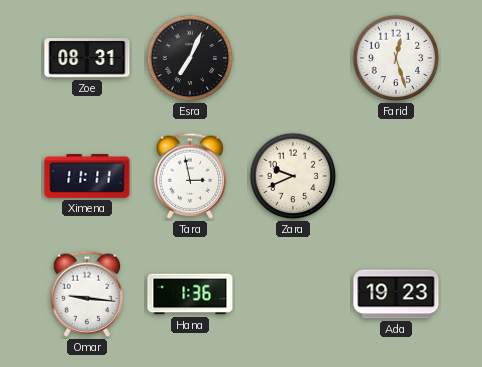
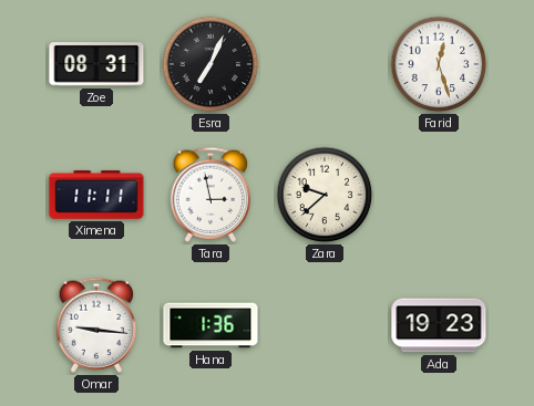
Zara: 9:41 -> 9:38 (325, 195)
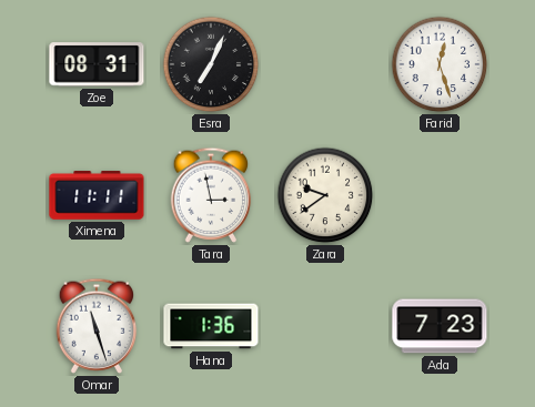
Zara: 9:38 -> 9:39 (325, 195)
Omar: 9:16 -> 11:27 (97, 326)
Ada: 19:23 -> 7:23 (440, 326)
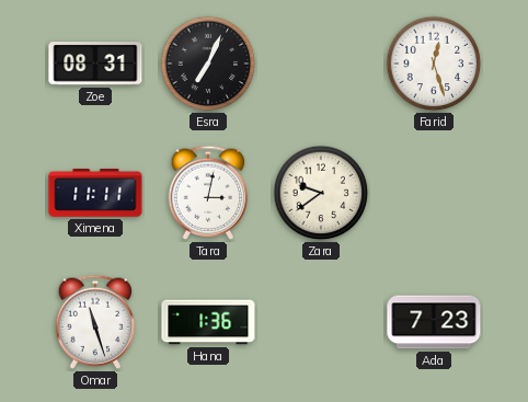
Tara: 2:58 -> 3:02 (208, 193)
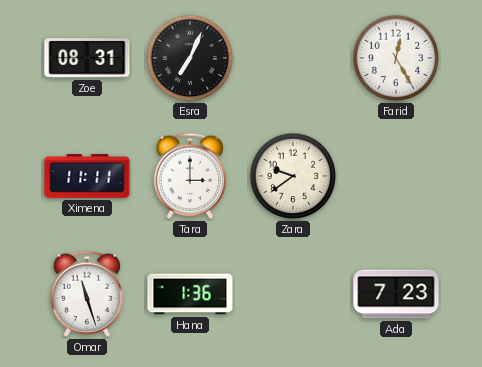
Farid: 12:27 -> 12:25 (396, 58)
Tara: 3:02 -> 3:00 (190, 176)
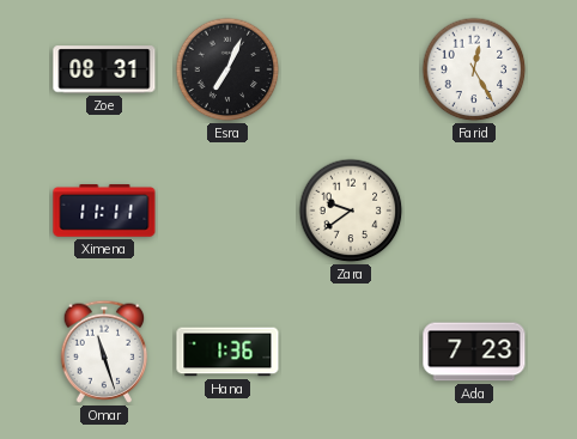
Tara: 3:00 -> none (190, 176)
